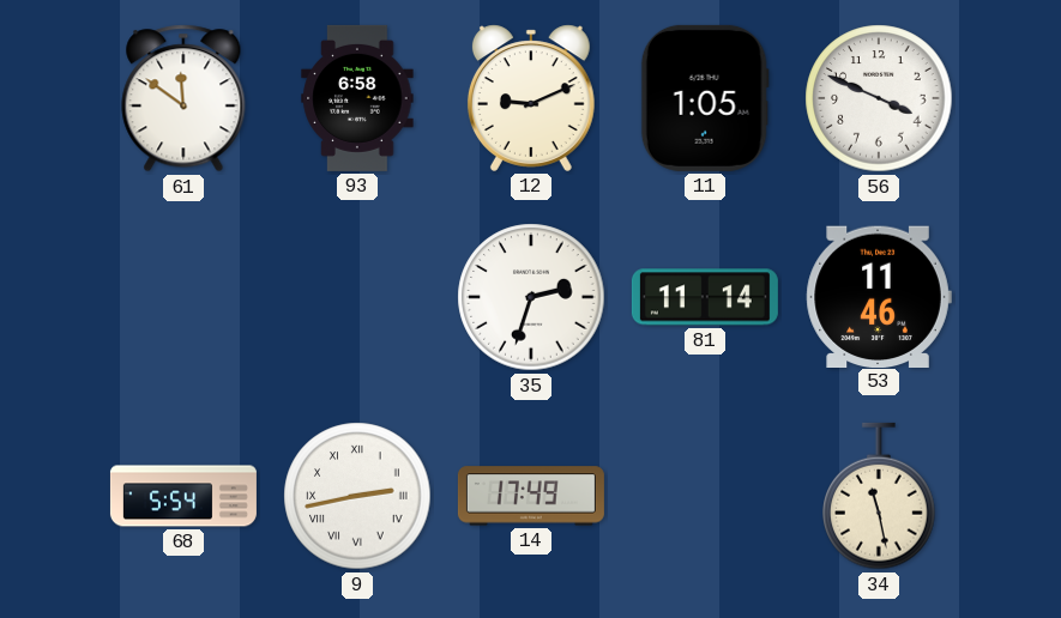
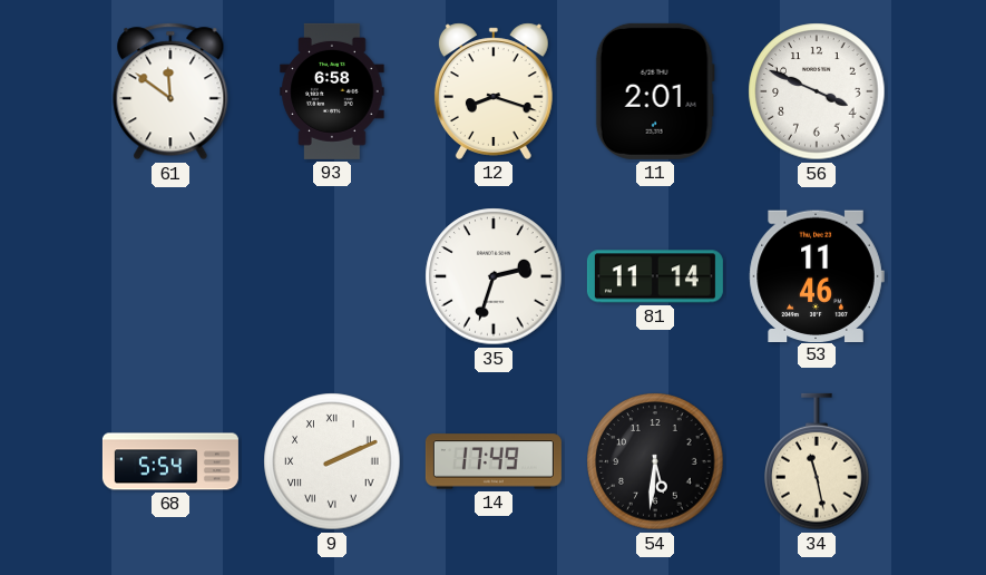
12: 9:11 -> 8:18 (494, 91)
11: 1:05 -> 2:01 (655, 91)
9: 2:43 -> 2:11 (332, 461)
54: none -> 5:31 (655, 461)
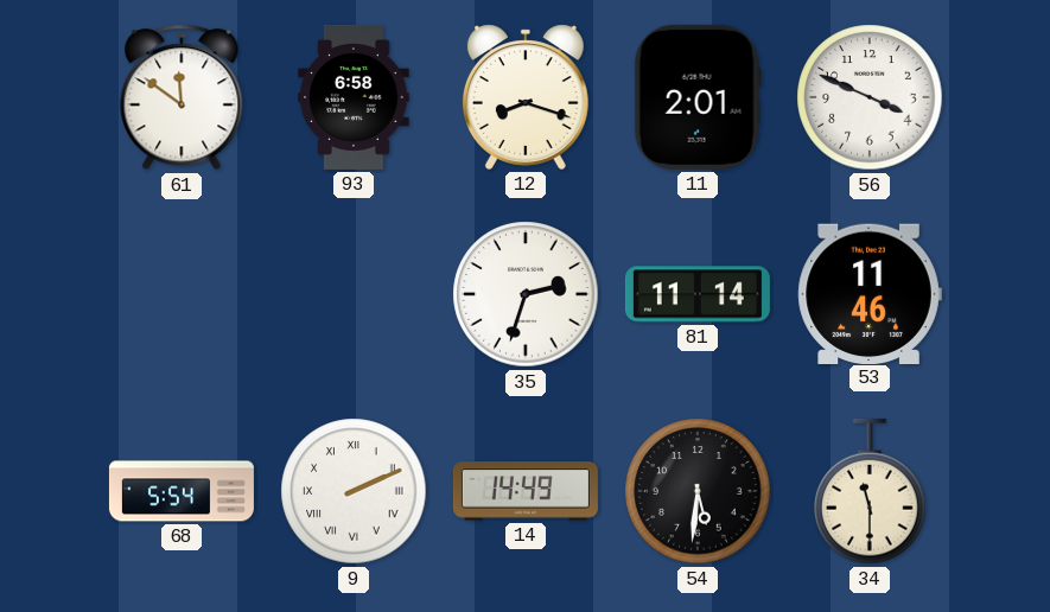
14: 17:49 -> 14:49 (526, 491)
34: 11:28 -> 11:30 (870, 491)
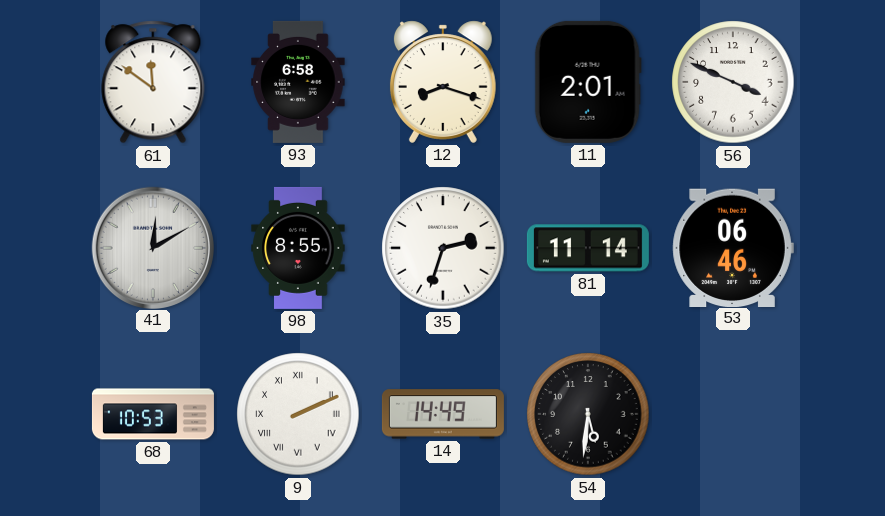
41: none -> 12:10 (152, 247)
98: none -> 8:55 (298, 248)
53: 11:46 -> 06:46 (733, 247)
68: 5:54 -> 10:53 (153, 414)
34: 11:30 -> none (870, 491)
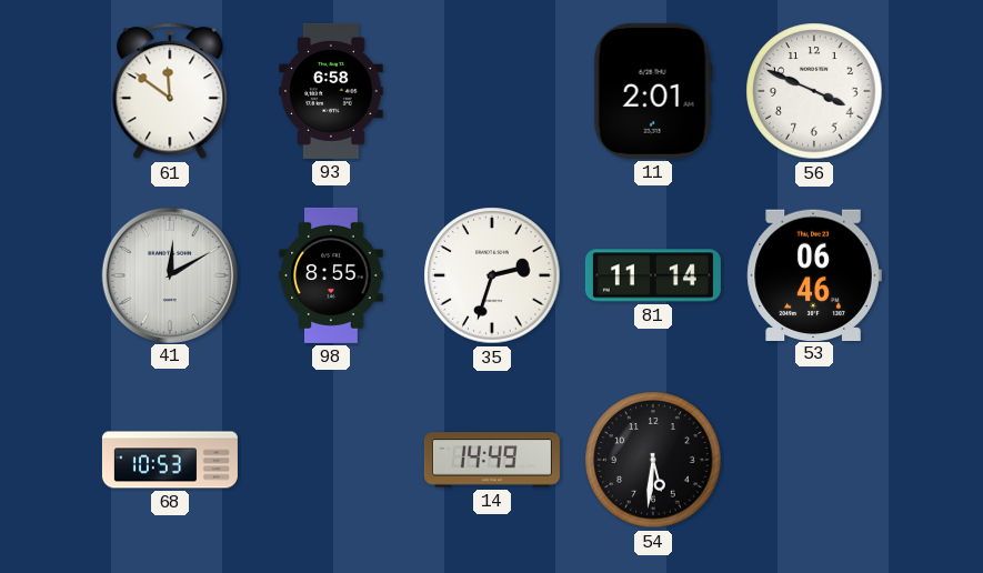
12: 8:18 -> none (443, 82)
9: 2:11 -> none (298, 414)
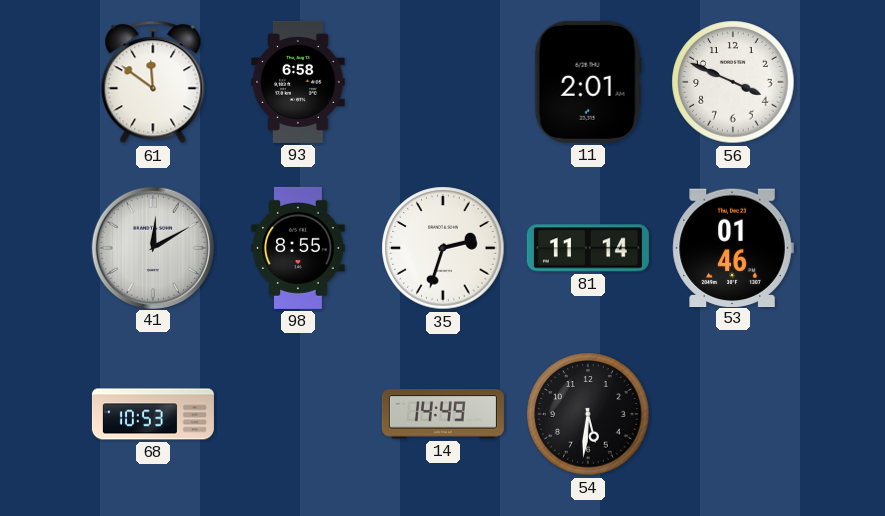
53: 06:46 -> 01:46 (733, 247)
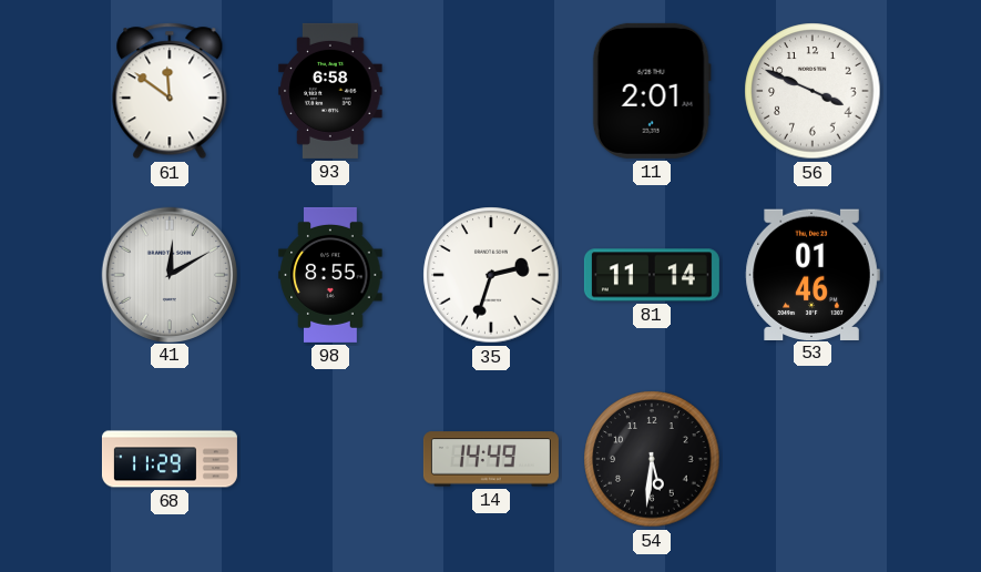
68: 10:53 -> 11:29 (170, 459)
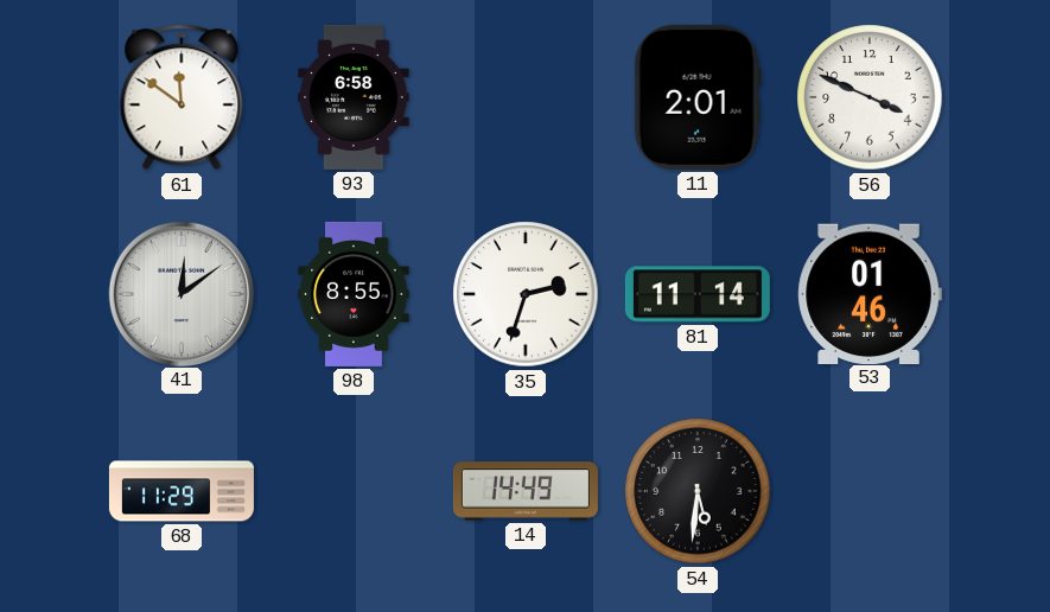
41: 12:10 -> 12:09 (180, 293)
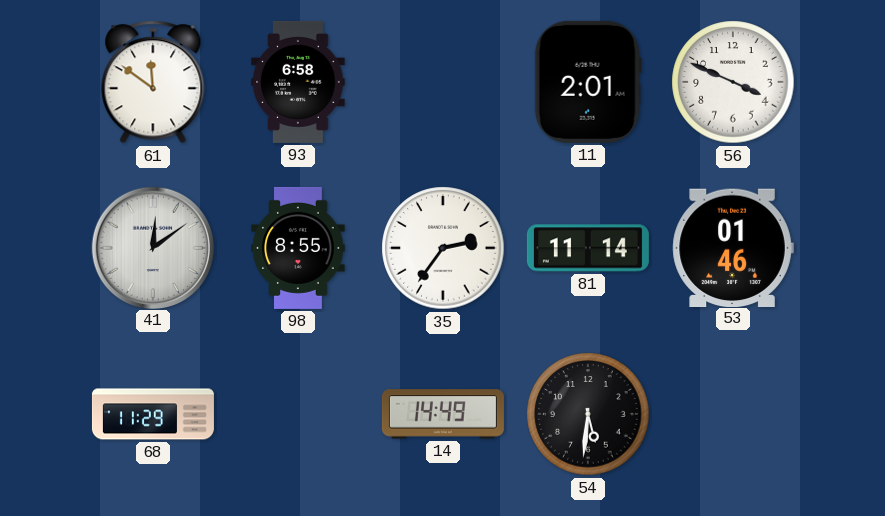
35: 2:33 -> 2:36 (443, 248)
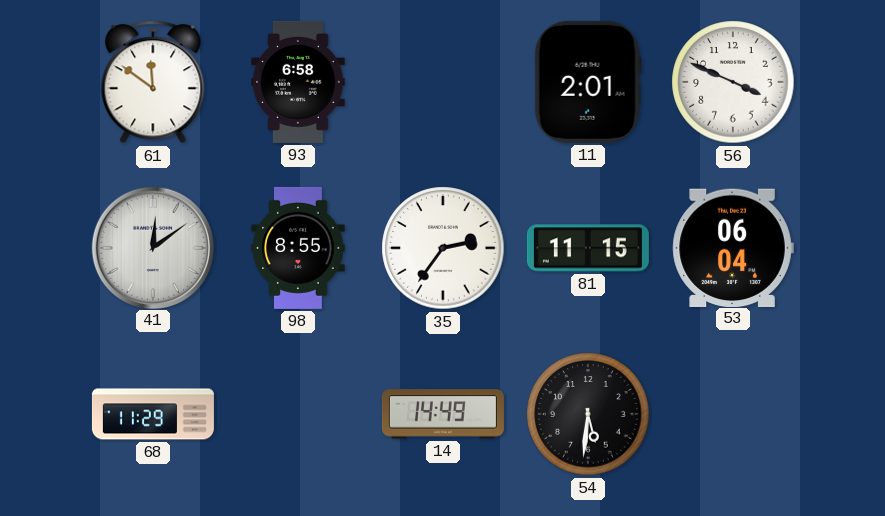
81: 11:14 -> 11:15 (588, 248)
53: 01:46 -> 06:04 (733, 247)
